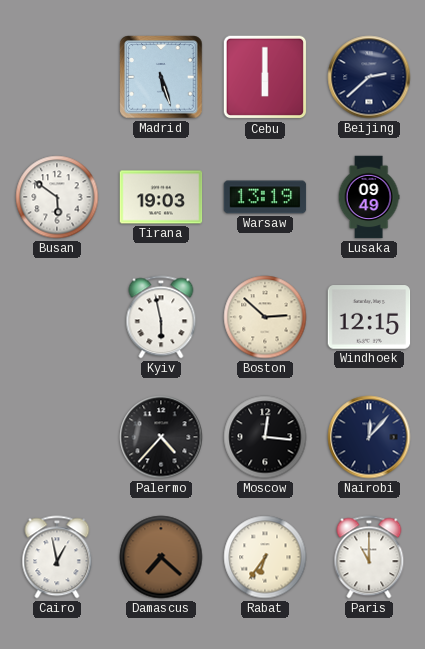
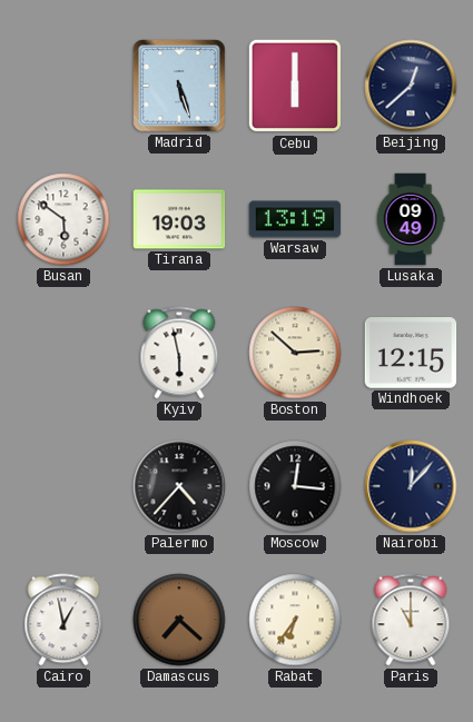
Beijing: 2:38 -> 12:38 (411, 86)
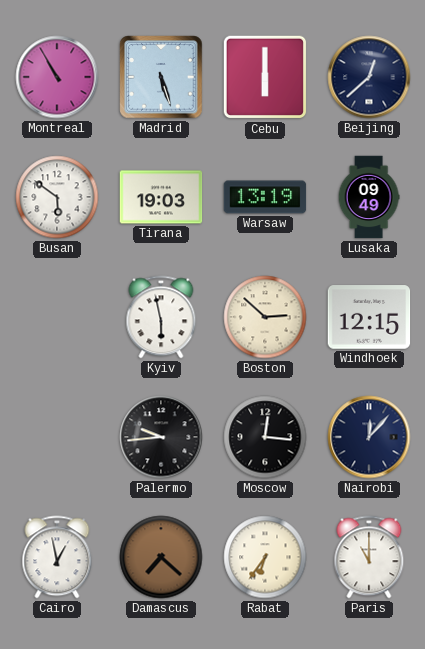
Montreal: none -> 10:55 (57, 77)
Palermo: 4:37 -> 9:44 (161, 437)
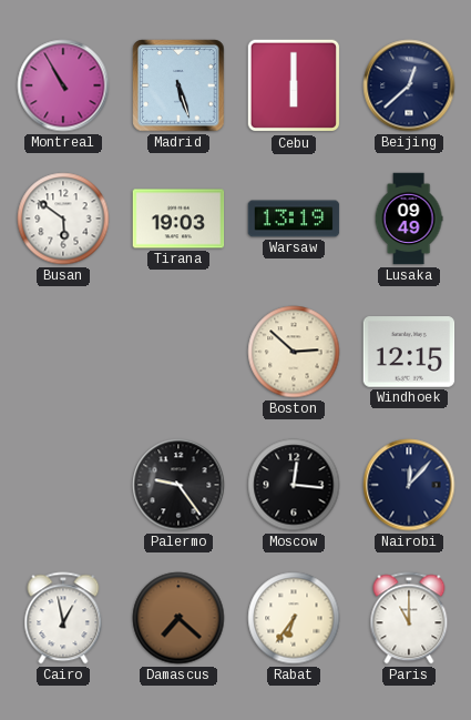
Kyiv: 5:58 -> none (161, 317)
Palermo: 9:44 -> 9:24 (178, 485)
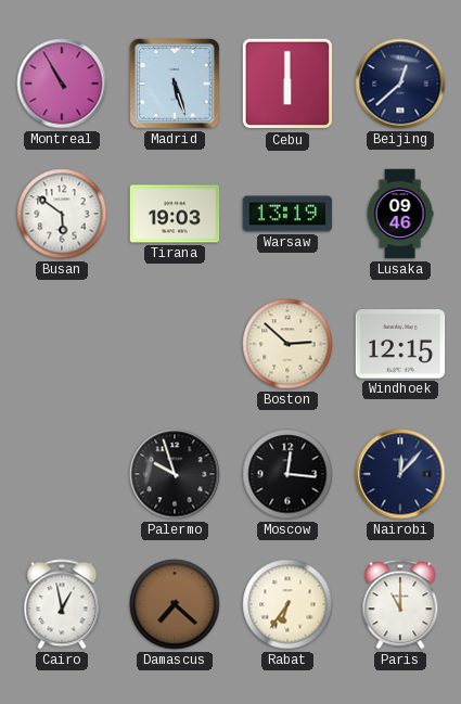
Lusaka: 09:49 -> 09:46 (400, 214)
Palermo: 9:24 -> 9:57 (175, 474)
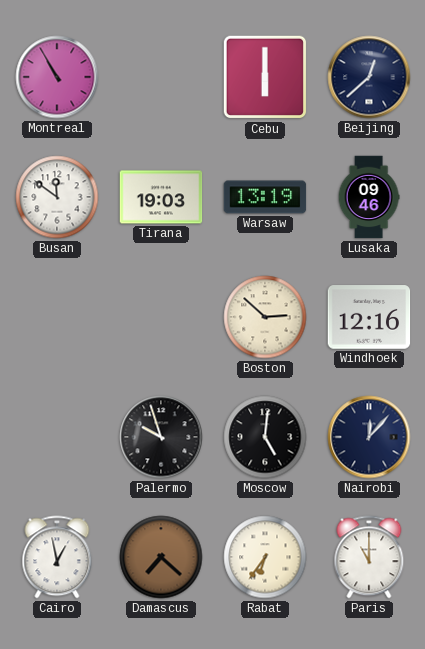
Madrid: 5:27 -> none (175, 84)
Busan: 5:51 -> 11:51 (57, 197)
Windhoek: 12:15 -> 12:16 (369, 317)
Moscow: 12:16 -> 5:01 (265, 437)
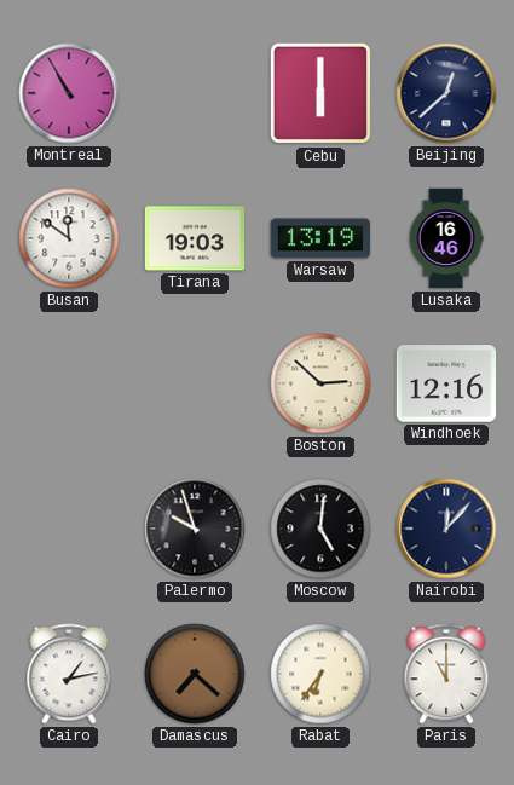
Lusaka: 09:46 -> 16:46 (446, 238)
Cairo: 12:58 -> 1:13 (69, 674)
